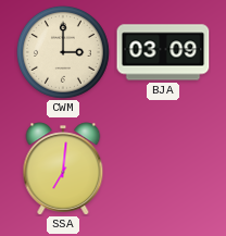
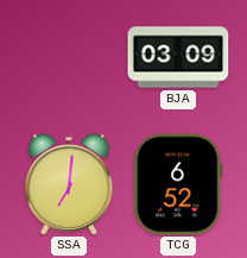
CWM: 3:00 -> none (63, 52)
TCG: none -> 6:52 (178, 184)
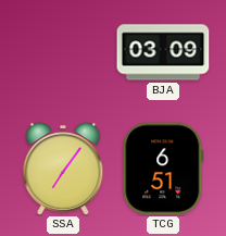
SSA: 7:01 -> 7:06 (63, 169)
TCG: 6:52 -> 6:51 (163, 169)
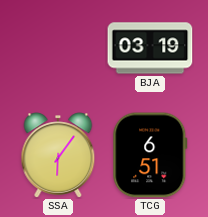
BJA: 03:09 -> 03:19 (150, 48)
SSA: 7:06 -> 6:06 (58, 155)
